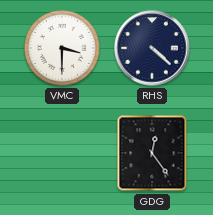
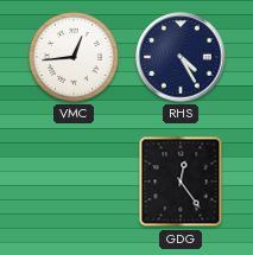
VMC: 3:30 -> 12:44 (75, 58)
RHS: 4:22 -> 4:25 (181, 57)
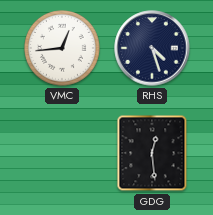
RHS: 4:25 -> 4:27 (152, 48)
GDG: 12:24 -> 12:29 (152, 153)
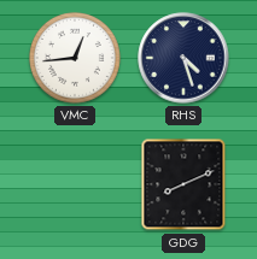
GDG: 12:29 -> 8:11 (183, 184)
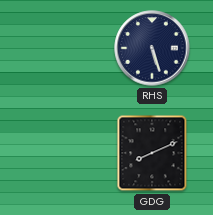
VMC: 12:44 -> none (76, 59)
RHS: 4:27 -> 5:27 (152, 48)
